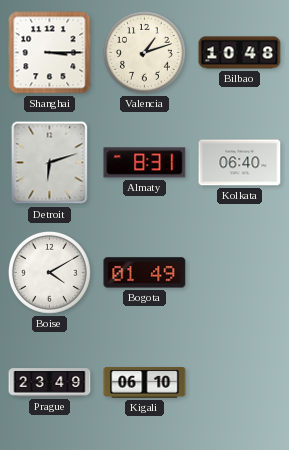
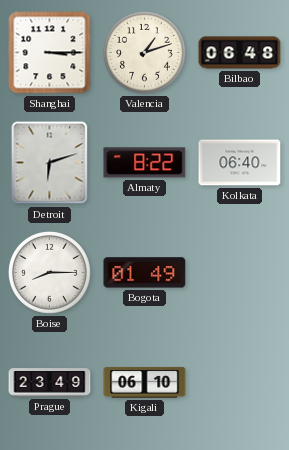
Bilbao: 10:48 -> 06:48 (240, 53)
Almaty: 8:31 -> 8:22 (145, 163)
Boise: 4:10 -> 8:15 (50, 273)
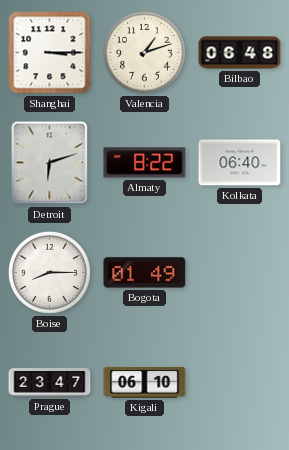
Prague: 23:49 -> 23:47 (50, 383)
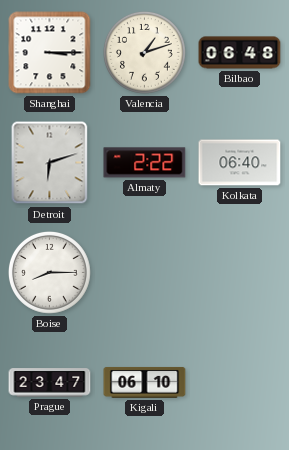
Almaty: 8:22 -> 2:22 (145, 163)
Bogota: 01:49 -> none (145, 273)
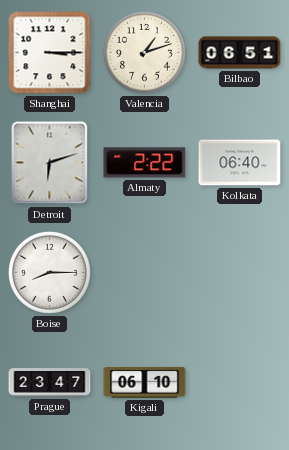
Bilbao: 06:48 -> 06:51 (240, 53)
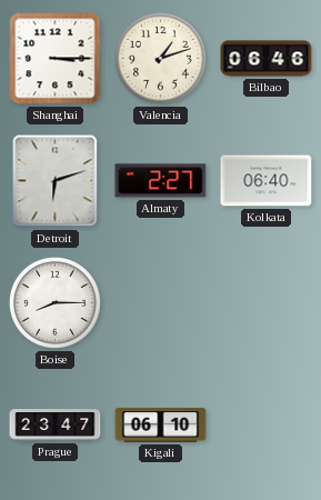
Bilbao: 06:51 -> 06:46 (267, 59)
Almaty: 2:22 -> 2:27 (161, 181)
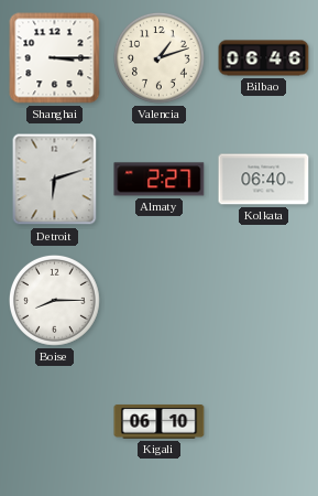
Prague: 23:47 -> none (56, 426)
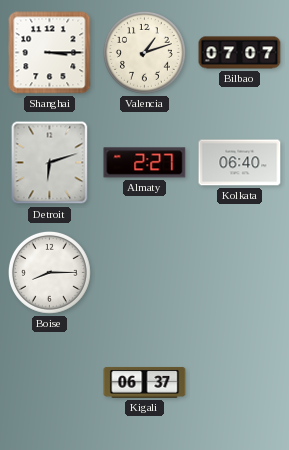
Bilbao: 06:46 -> 07:07 (240, 53)
Kigali: 06:10 -> 06:37 (145, 382)
